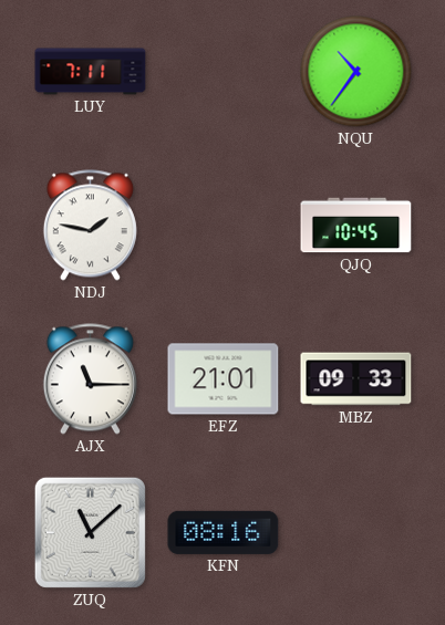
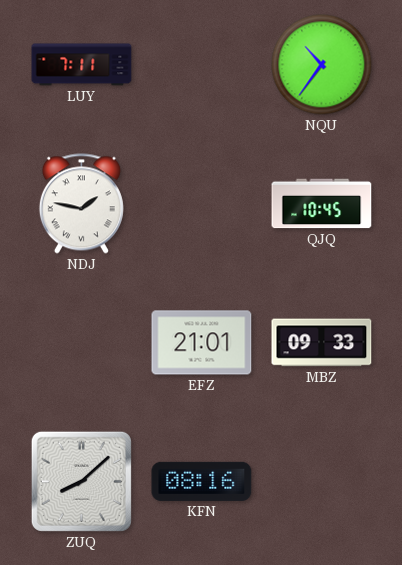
AJX: 11:15 -> none (90, 379)
ZUQ: 11:08 -> 8:08 (81, 481)
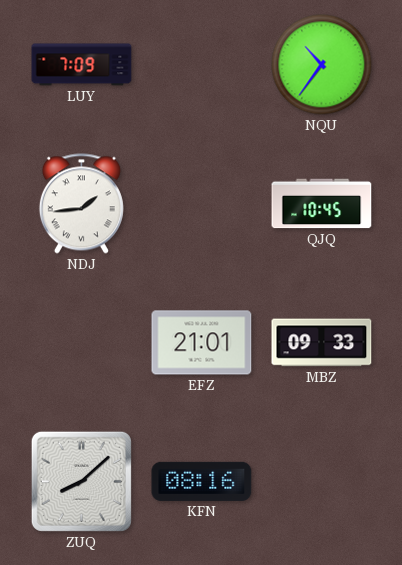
LUY: 7:11 -> 7:09 (82, 65)
NDJ: 1:47 -> 1:44 (81, 204)
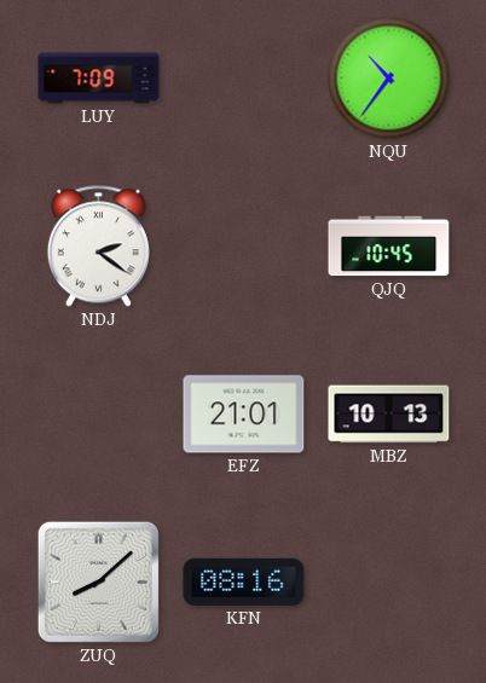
NDJ: 1:44 -> 2:21 (98, 247)
MBZ: 09:33 -> 10:13 (389, 415)
